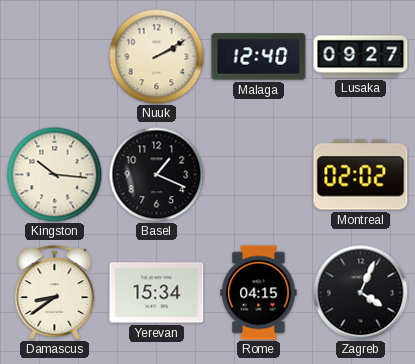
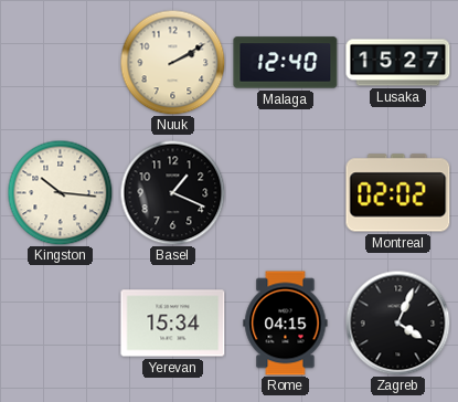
Lusaka: 09:27 -> 15:27 (398, 63)
Damascus: 8:39 -> none (55, 293)
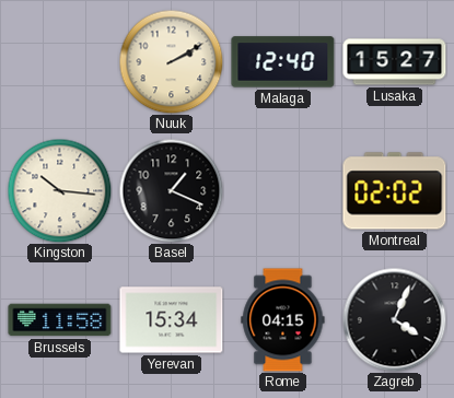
Brussels: none -> 11:58 (60, 320)
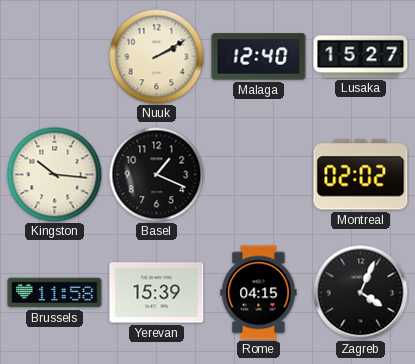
Yerevan: 15:34 -> 15:39 (157, 293)
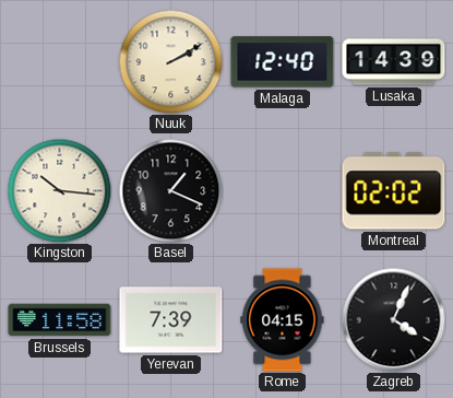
Lusaka: 15:27 -> 14:39 (394, 62)
Yerevan: 15:39 -> 7:39 (171, 320)
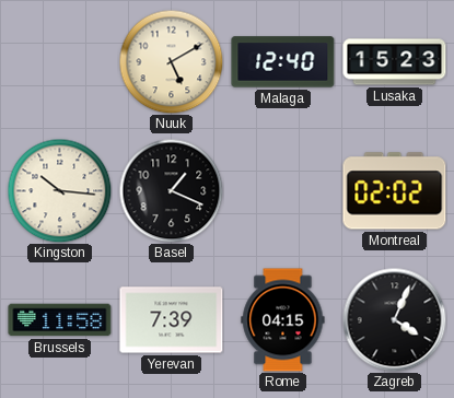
Nuuk: 2:10 -> 5:10 (171, 61)
Lusaka: 14:39 -> 15:23 (395, 62)
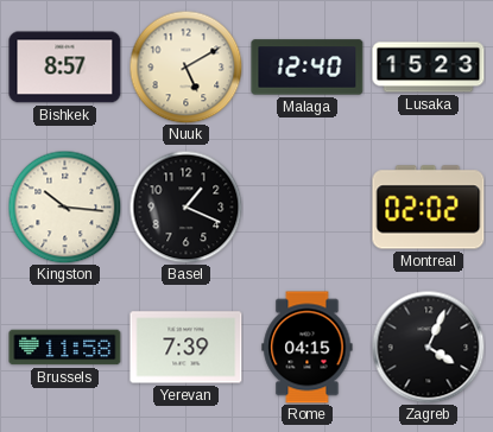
Bishkek: none -> 8:57 (65, 68)
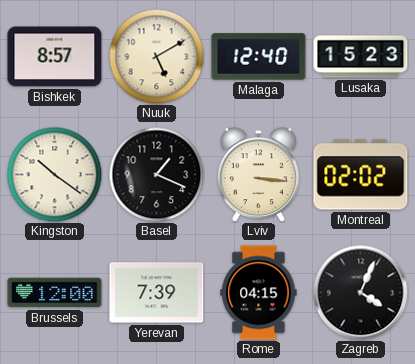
Kingston: 10:16 -> 10:21 (54, 174)
Lviv: none -> 3:16 (258, 175)
Brussels: 11:58 -> 12:00 (55, 293)
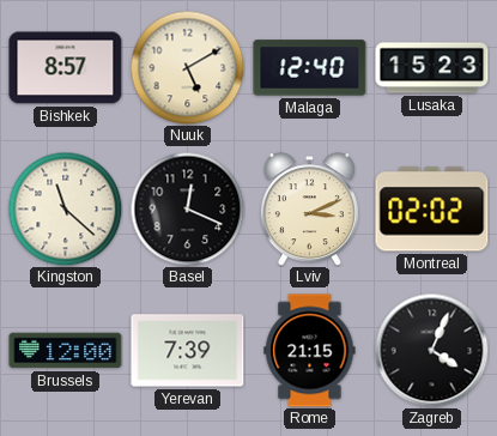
Kingston: 10:21 -> 11:22 (65, 208)
Basel: 1:19 -> 12:19 (187, 208)
Lviv: 3:16 -> 3:11 (309, 210)
Rome: 04:15 -> 21:15 (310, 351)
